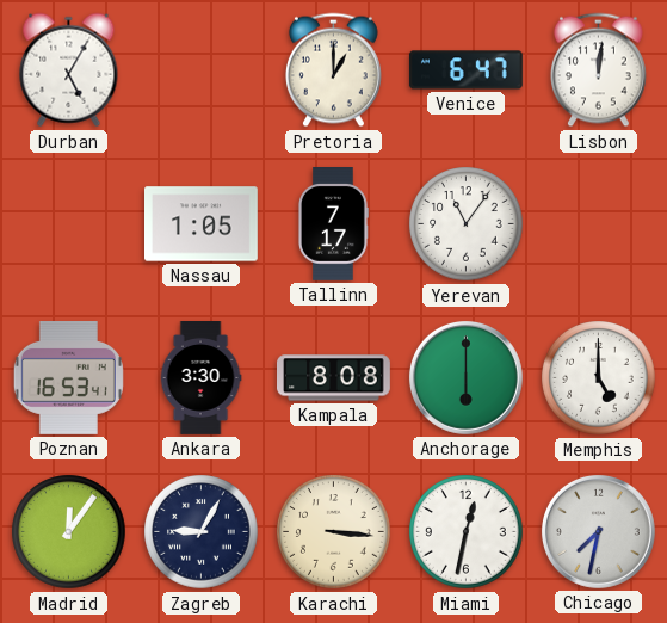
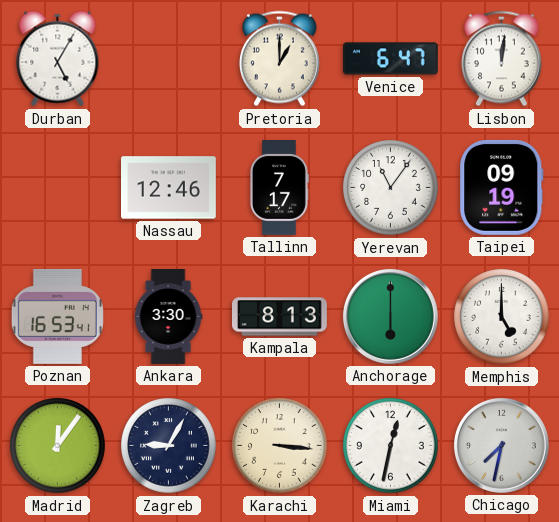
Nassau: 1:05 -> 12:46 (169, 188)
Taipei: none -> 09:19 (502, 187)
Kampala: 8:08 -> 8:13 (280, 317)
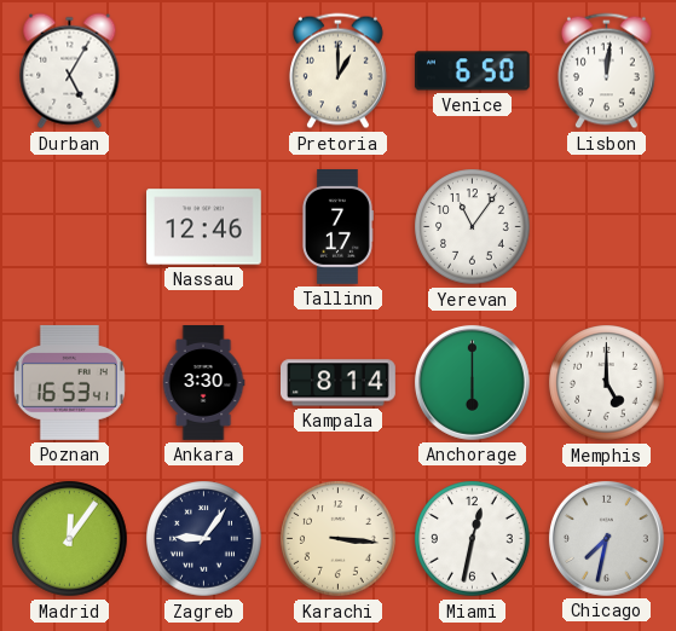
Venice: 6:47 -> 6:50 (472, 71)
Taipei: 09:19 -> none (502, 187)
Kampala: 8:13 -> 8:14 (339, 383)
Zagreb: 9:05 -> 9:06 (204, 539)
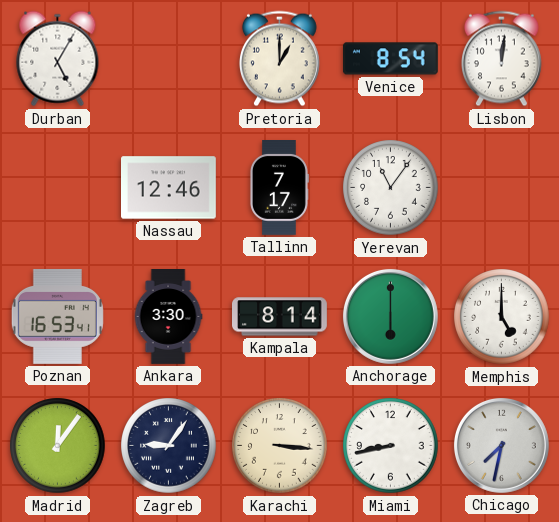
Venice: 6:50 -> 8:54 (390, 59)
Miami: 12:32 -> 8:43 (391, 446)
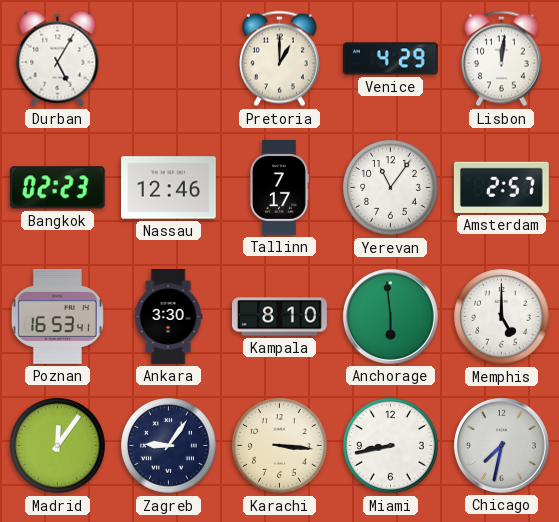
Venice: 8:54 -> 4:29 (390, 59)
Bangkok: none -> 02:23 (57, 188)
Amsterdam: none -> 2:57 (501, 187)
Kampala: 8:14 -> 8:10 (280, 317)
Anchorage: 6:00 -> 5:59 (390, 316)
